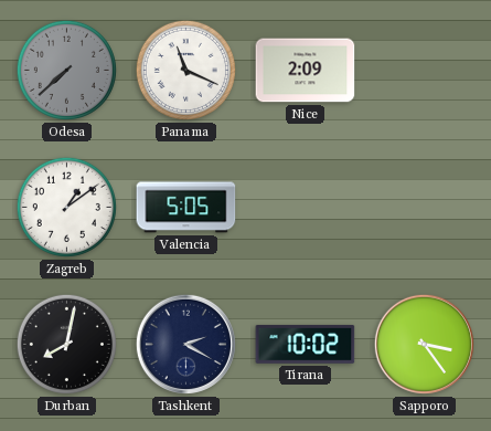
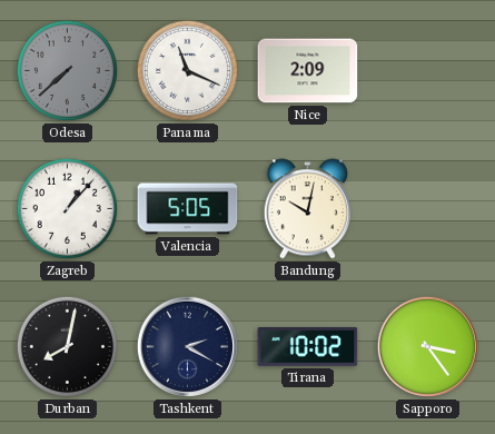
Zagreb: 1:09 -> 1:07 (67, 208)
Bandung: none -> 10:02 (307, 209)
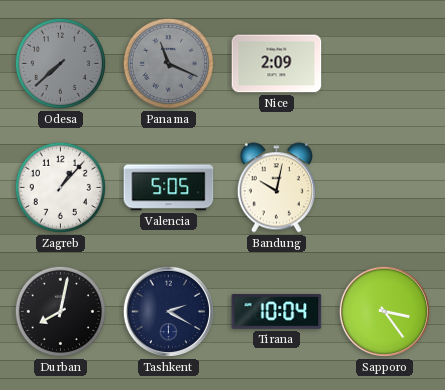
Panama dial: white -> grey (168, 63)
Tirana: 10:02 -> 10:04 (277, 311)
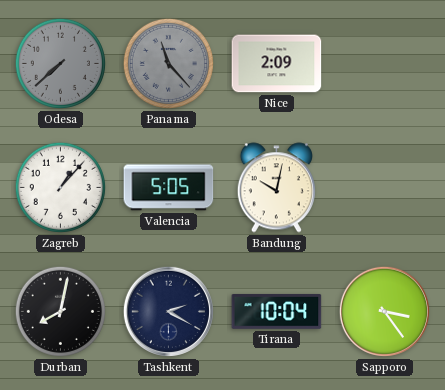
Panama: 11:19 -> 11:23 (168, 63)
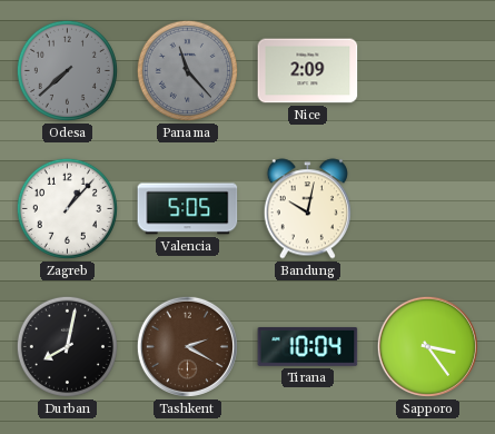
Tashkent dial: navy -> brown (187, 346)
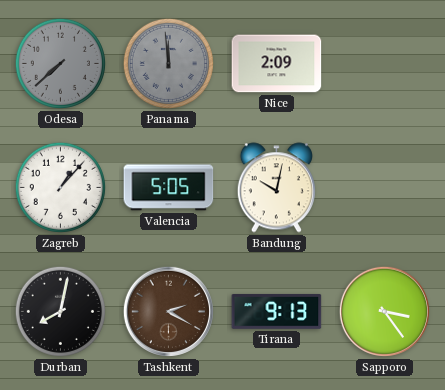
Panama: 11:23 -> 11:59 (168, 63)
Tirana: 10:04 -> 9:13 (277, 311)
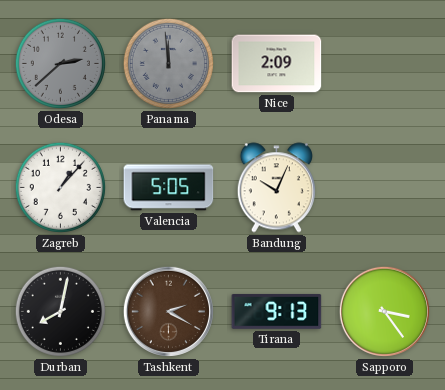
Odesa: 7:38 -> 2:38 (60, 63)
Bandung: 10:02 -> 10:04 (276, 188)
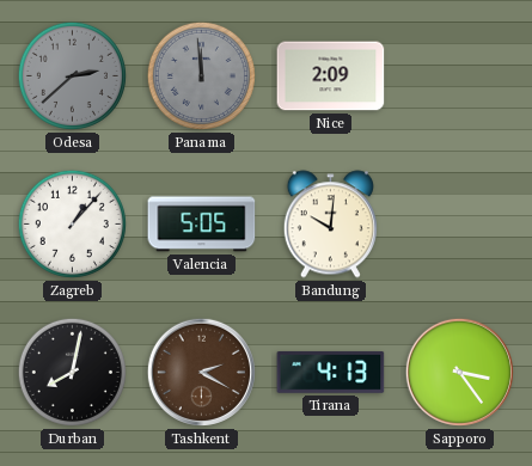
Bandung: 10:04 -> 10:01 (330, 225)
Tirana: 9:13 -> 4:13 (331, 372)
